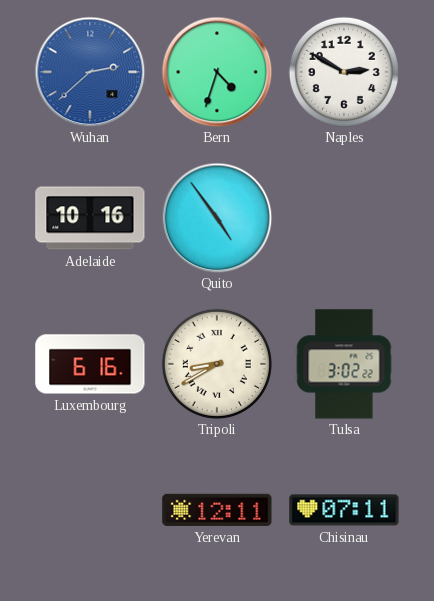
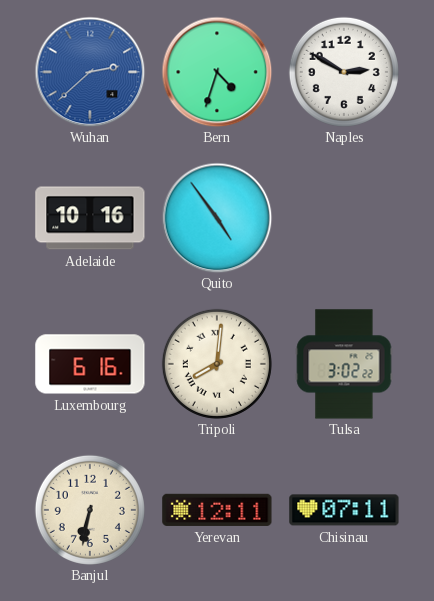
Tripoli: 8:40 -> 8:01 (217, 364)
Banjul: none -> 6:32 (90, 510)
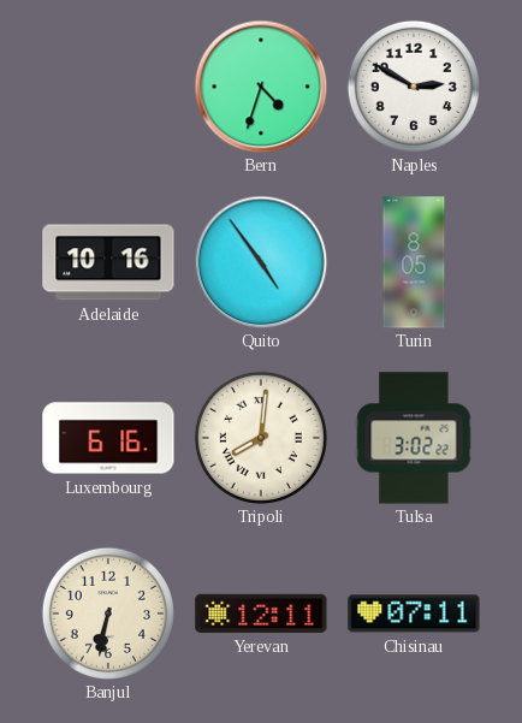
Wuhan: 2:38 -> none (90, 72)
Turin: none -> 8:05 (414, 262)
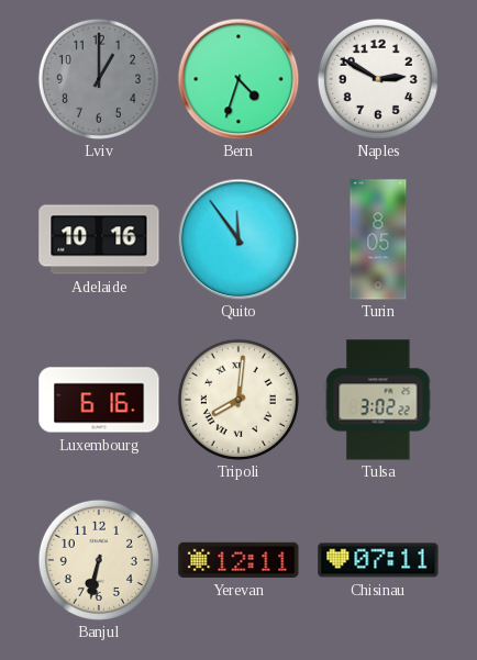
Lviv: none -> 1:00 (99, 79)
Quito: 4:54 -> 11:54 (239, 239)
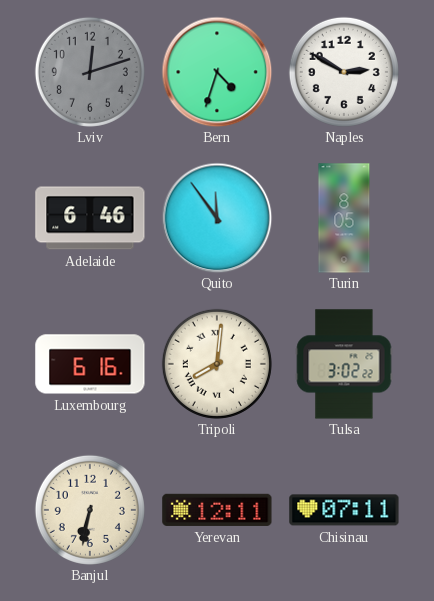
Lviv: 1:00 -> 12:12 (90, 72)
Adelaide: 10:16 -> 6:46 (90, 218)
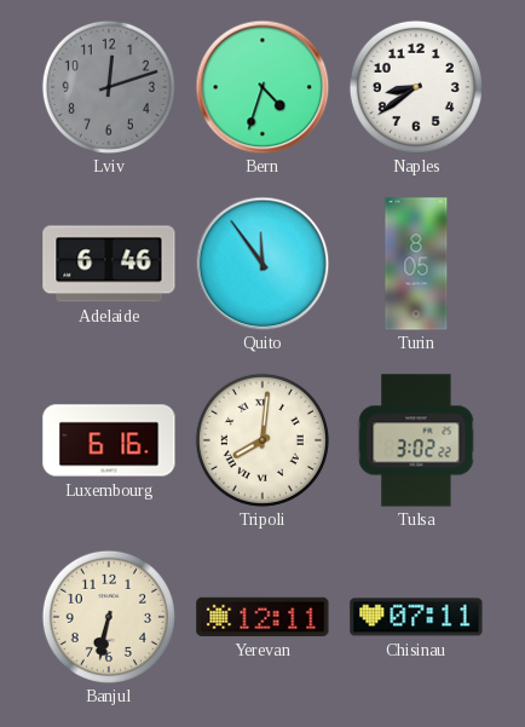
Naples: 2:50 -> 8:39 (416, 87)
